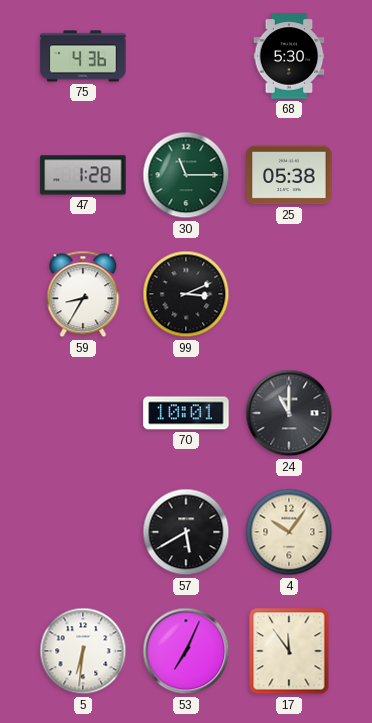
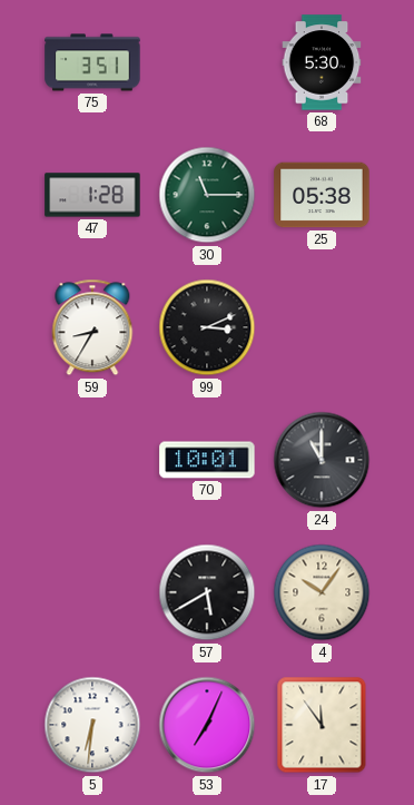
75: 4:36 -> 3:51 (92, 62)
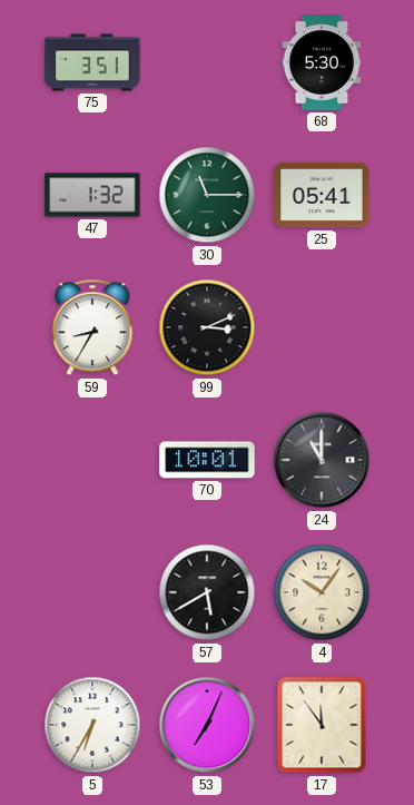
47: 1:28 -> 1:32 (92, 195)
25: 05:38 -> 05:41 (322, 195)
5: 6:31 -> 6:35 (92, 725)
